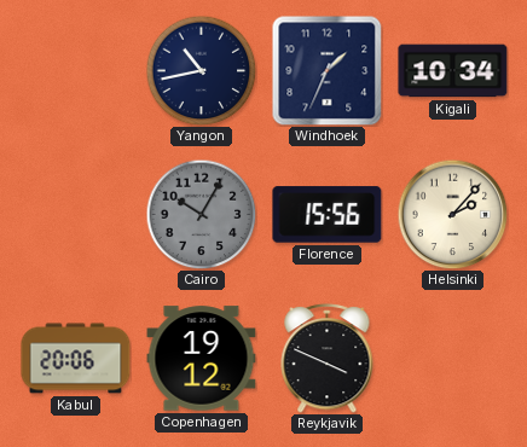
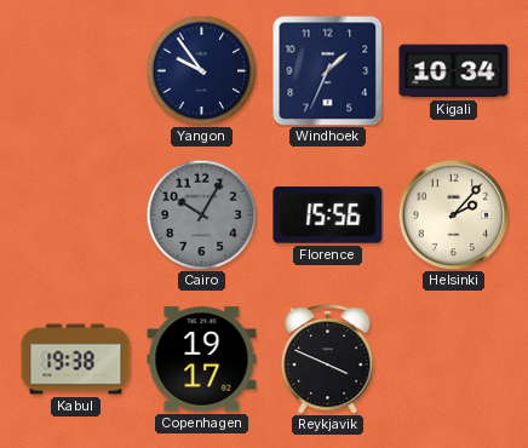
Yangon: 10:43 -> 9:54 (201, 70)
Kabul: 20:06 -> 19:38 (76, 360)
Copenhagen: 19:12 -> 19:17 (202, 360)
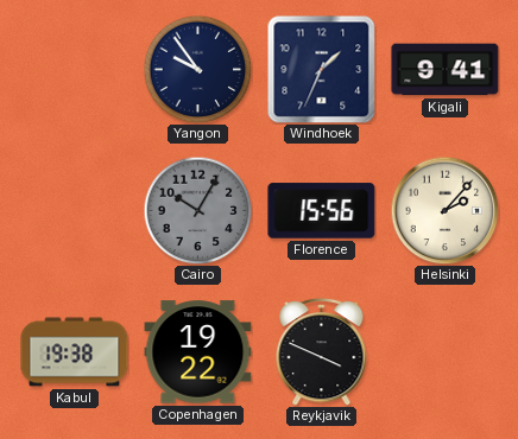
Kigali: 10:34 -> 9:41 (446, 70)
Copenhagen: 19:17 -> 19:22 (198, 352)
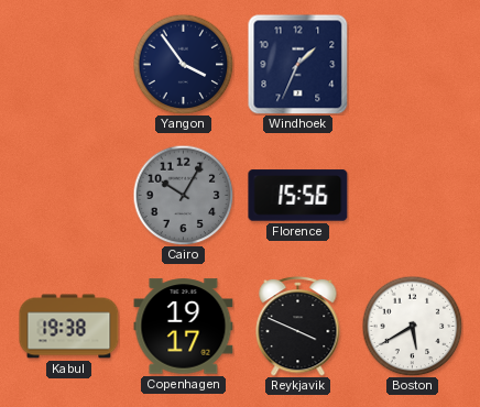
Yangon: 9:54 -> 3:54 (183, 64)
Kigali: 9:41 -> none (446, 70)
Helsinki: 2:07 -> none (444, 210)
Copenhagen: 19:22 -> 19:17 (184, 327)
Boston: none -> 5:40 (412, 326)
